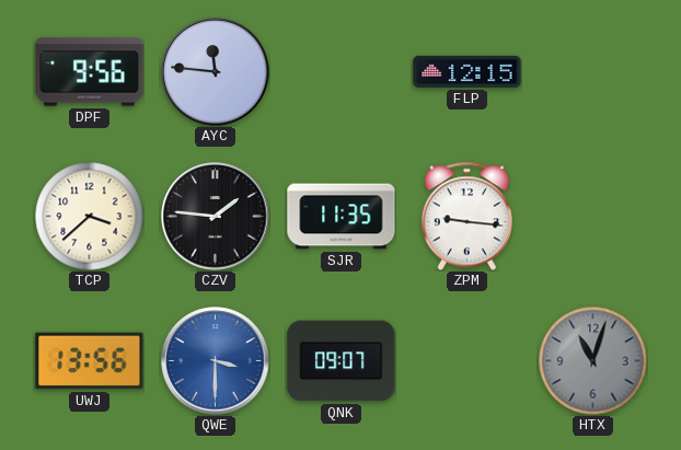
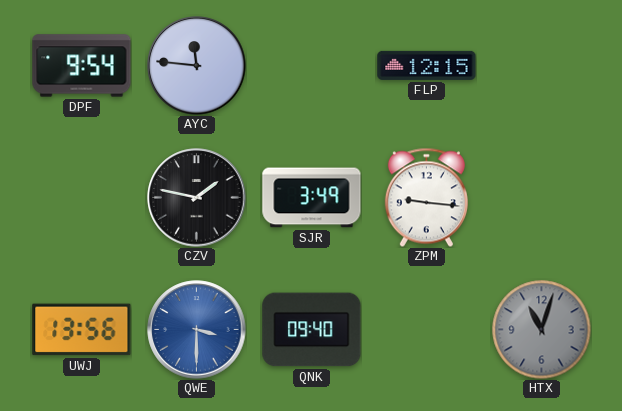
DPF: 9:56 -> 9:54 (82, 66)
TCP: 3:38 -> none (90, 217)
CZV: 1:46 -> 1:47 (197, 198)
SJR: 11:35 -> 3:49 (312, 198)
QNK: 09:07 -> 09:40 (312, 330)
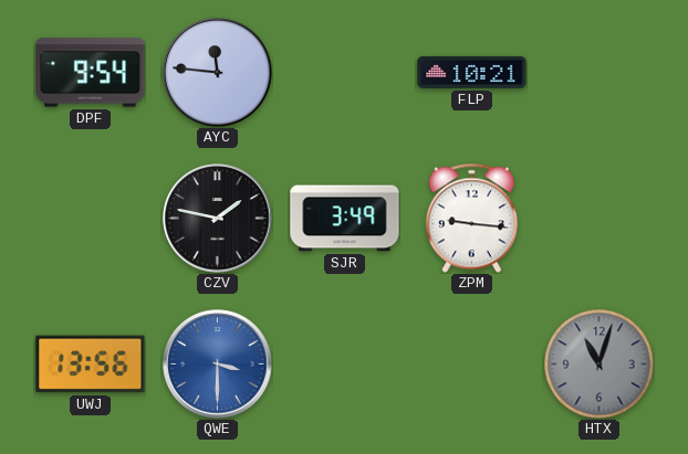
FLP: 12:15 -> 10:21 (472, 72)
QNK: 09:40 -> none (312, 330)
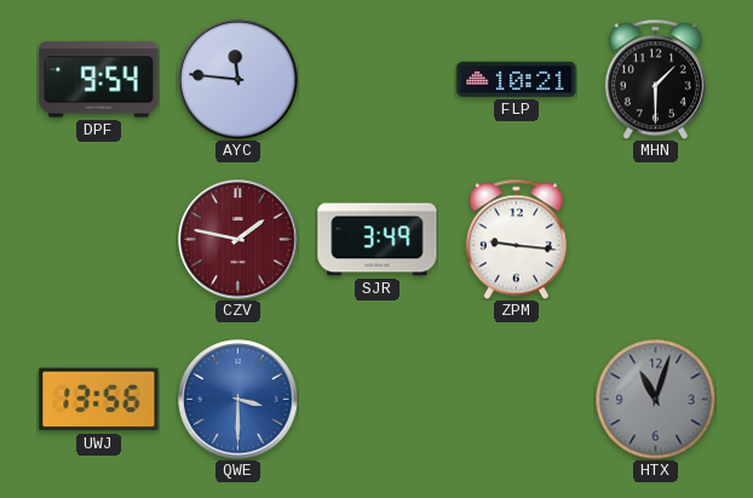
MHN: none -> 1:30 (655, 79)
CZV dial: black -> burgundy (238, 240)
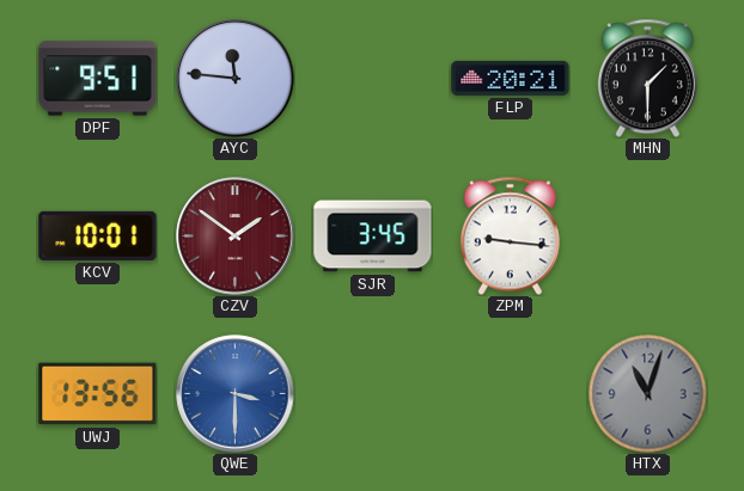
DPF: 9:54 -> 9:51 (98, 79)
FLP: 10:21 -> 20:21 (511, 78)
KCV: none -> 10:01 (98, 235)
CZV: 1:47 -> 1:51 (236, 237)
SJR: 3:49 -> 3:45 (373, 237)
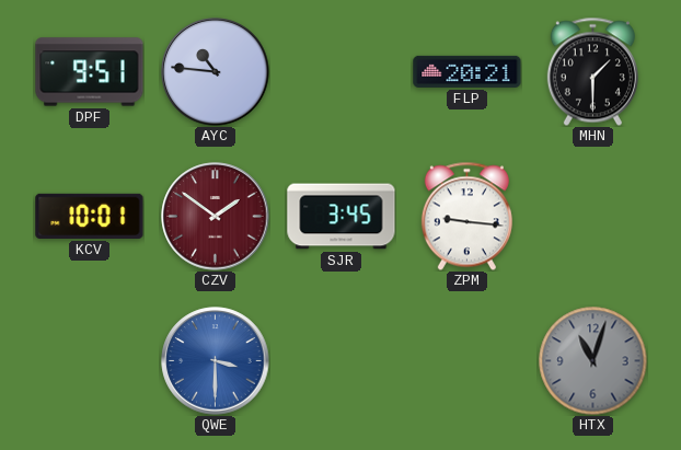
AYC: 11:46 -> 10:46 (216, 72)
UWJ: 13:56 -> none (98, 394)
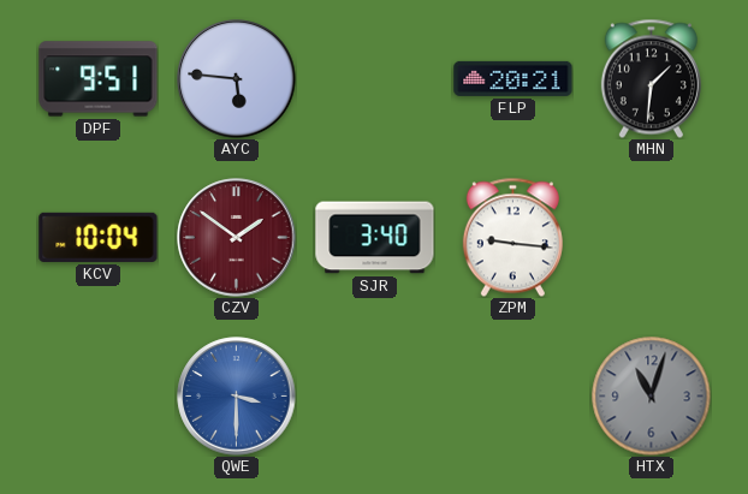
AYC: 10:46 -> 5:46 (237, 79)
MHN: 1:30 -> 1:31 (651, 78)
KCV: 10:01 -> 10:04 (99, 237)
SJR: 3:45 -> 3:40 (375, 238)
